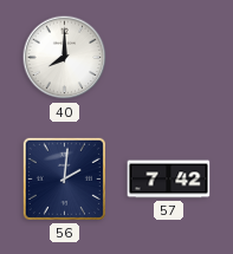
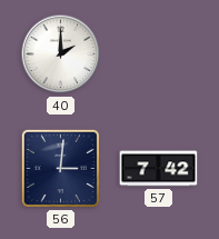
40: 8:00 -> 2:00 (61, 54)
56: 2:01 -> 3:01 (60, 168)
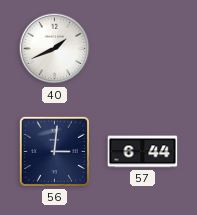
40: 2:00 -> 1:41 (55, 49)
57: 7:42 -> 6:44 (143, 152)
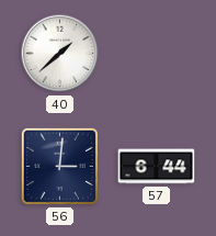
40: 1:41 -> 1:38 (60, 54)
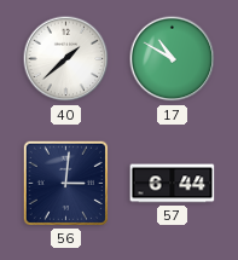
17: none -> 10:50 (173, 59)
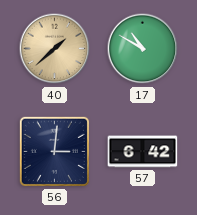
40 dial: white -> champagne (55, 49)
57: 6:44 -> 6:42 (143, 152)
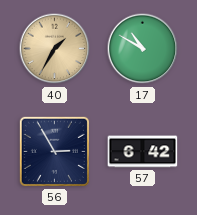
40: 1:38 -> 1:35 (55, 49)
56: 3:01 -> 2:55 (54, 151)
